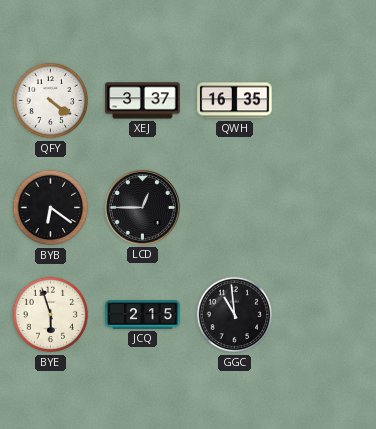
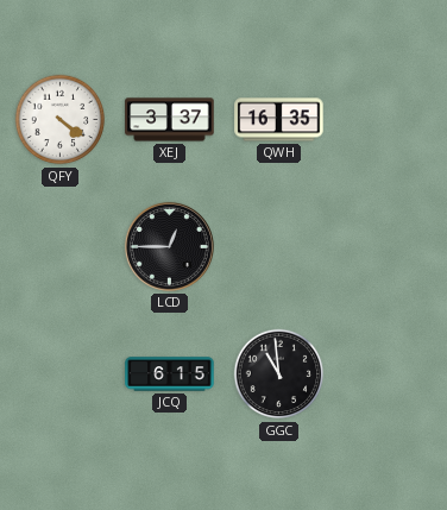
BYB: 6:21 -> none (51, 208)
BYE: 5:57 -> none (51, 315)
JCQ: 2:15 -> 6:15 (170, 374)
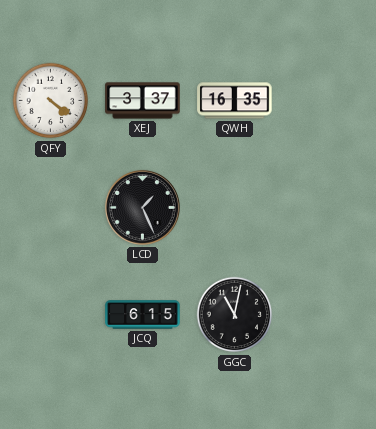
LCD: 12:45 -> 1:26 (142, 207)
GGC: 10:59 -> 11:02 (235, 315)
